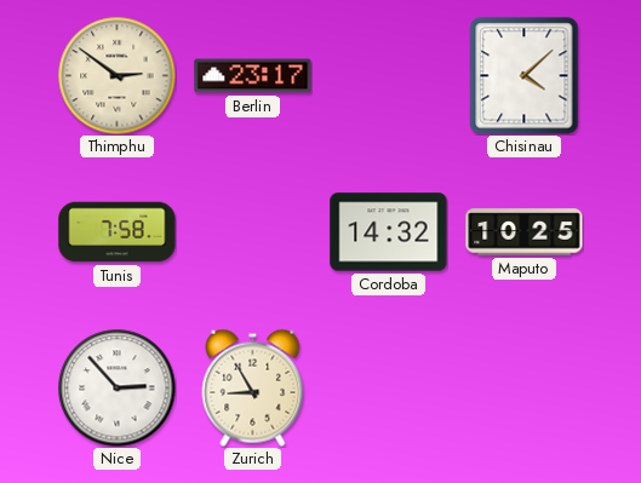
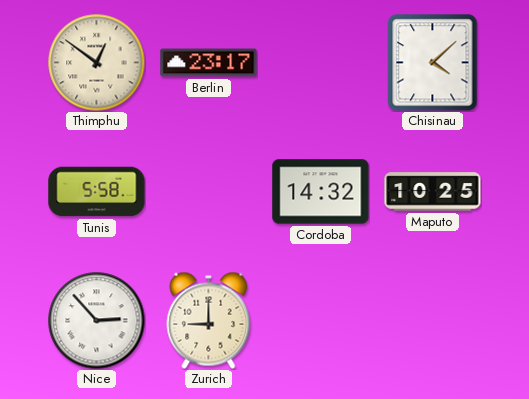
Thimphu: 2:51 -> 12:51 (96, 62)
Tunis: 7:58 -> 5:58 (97, 192)
Zurich: 8:55 -> 9:00 (209, 320)
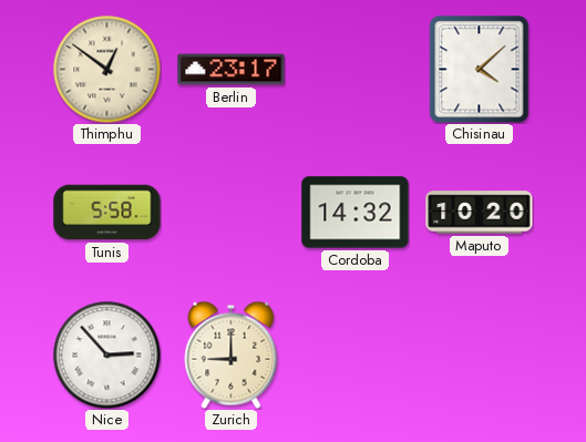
Maputo: 10:25 -> 10:20 (480, 213)
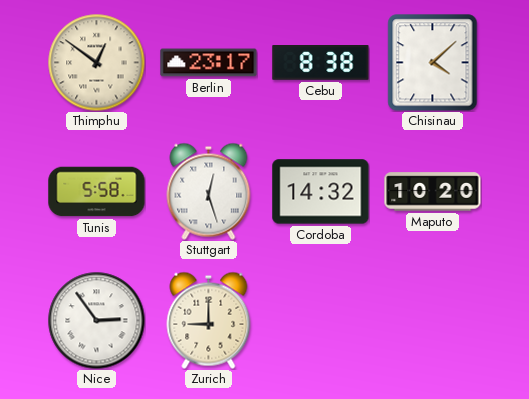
Cebu: none -> 8:38 (321, 63)
Stuttgart: none -> 12:27 (209, 191)
Nice: 2:53 -> 2:54 (96, 320)
